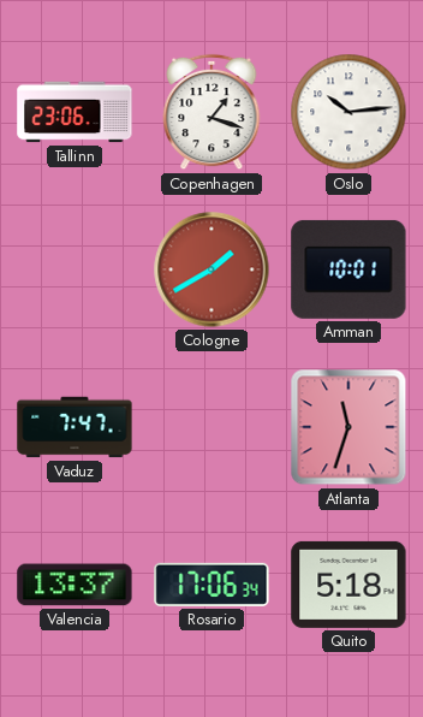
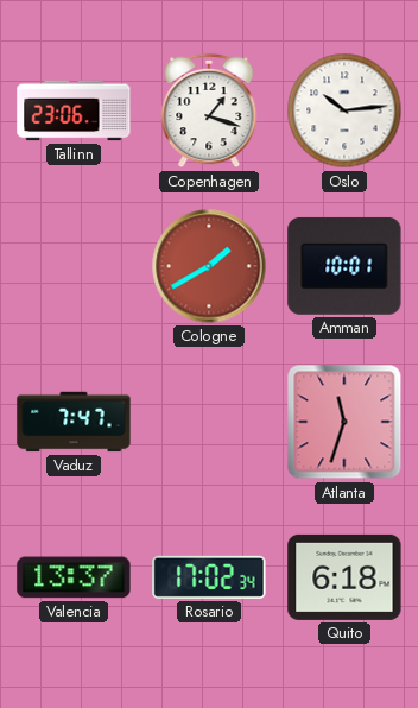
Rosario: 17:06 -> 17:02 (209, 577)
Quito: 5:18 -> 6:18 (344, 577)
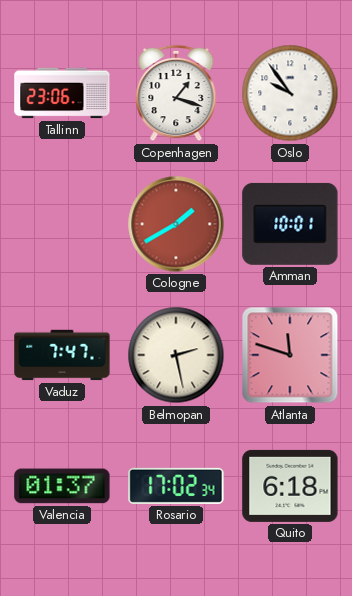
Oslo: 10:14 -> 9:54 (290, 93)
Belmopan: none -> 2:28 (176, 355)
Atlanta: 11:33 -> 11:48 (290, 355)
Valencia: 13:37 -> 01:37 (62, 486)
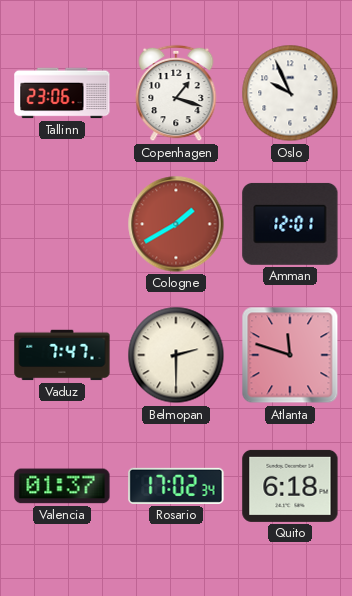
Oslo: 9:54 -> 9:56 (290, 93)
Amman: 10:01 -> 12:01 (290, 224)
Belmopan: 2:28 -> 2:30 (176, 355)
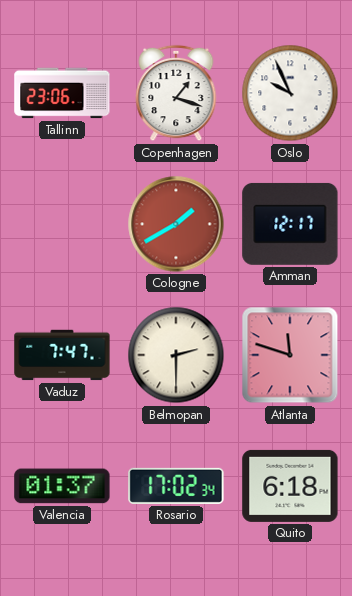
Amman: 12:01 -> 12:17 (290, 224)
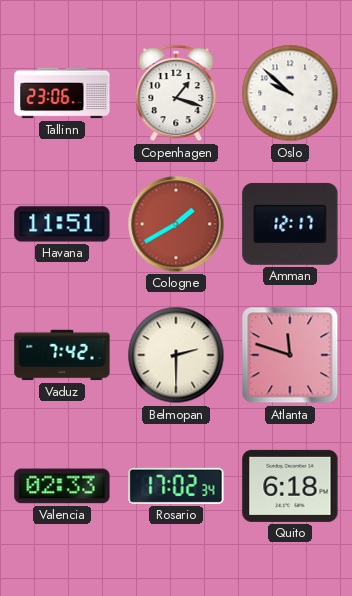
Oslo: 9:56 -> 9:52 (290, 93)
Havana: none -> 11:51 (62, 224)
Vaduz: 7:47 -> 7:42 (62, 355)
Valencia: 01:37 -> 02:33 (62, 486)
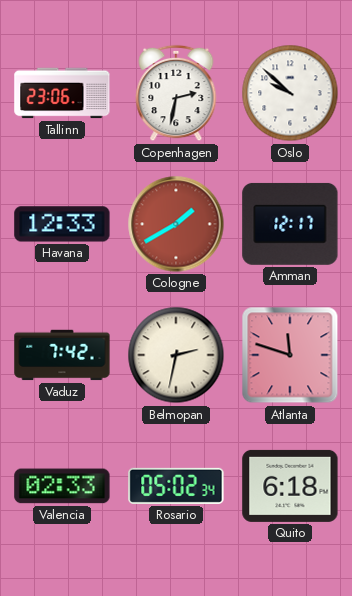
Copenhagen: 1:18 -> 2:32 (176, 93)
Havana: 11:51 -> 12:33 (62, 224)
Belmopan: 2:30 -> 2:32 (176, 355)
Rosario: 17:02 -> 05:02 (176, 486)
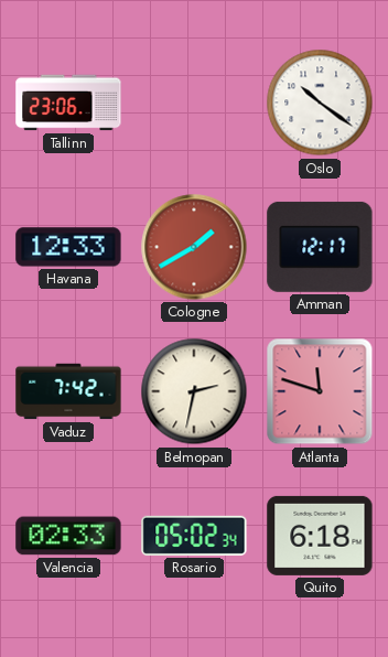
Copenhagen: 2:32 -> none (176, 93)
Oslo: 9:52 -> 10:21 (320, 103)
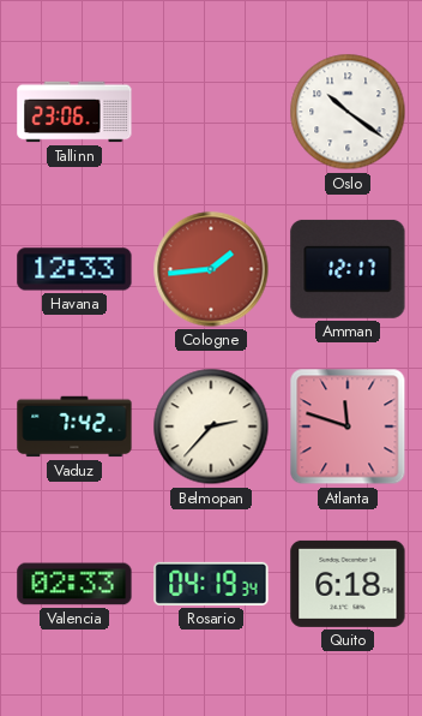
Cologne: 1:40 -> 1:44 (211, 269)
Belmopan: 2:32 -> 2:37 (211, 426)
Rosario: 05:02 -> 04:19 (211, 584)
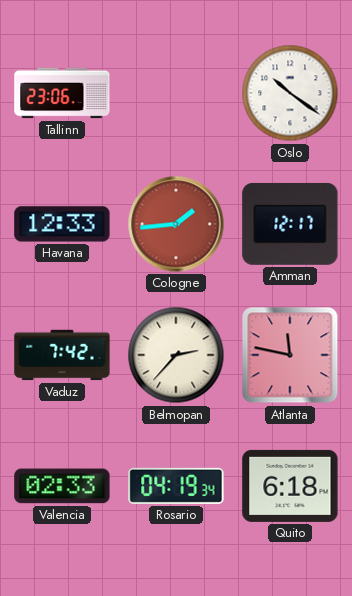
Atlanta: 11:48 -> 11:47 (290, 355)
